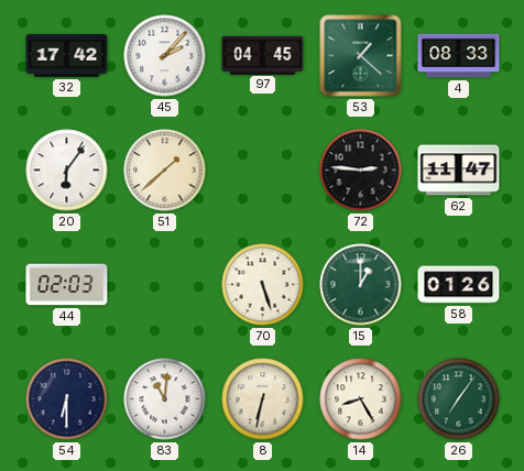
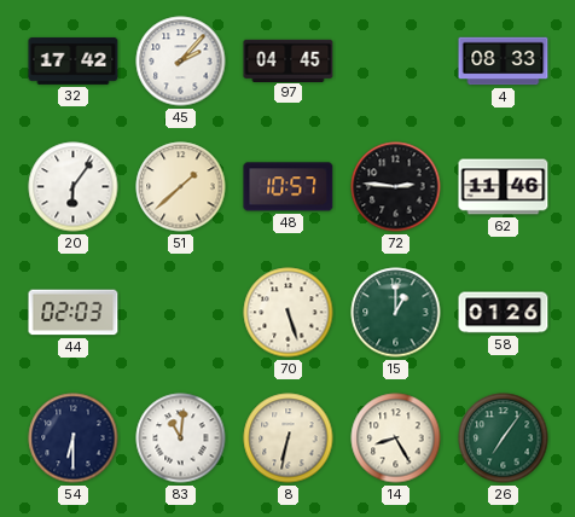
53: 1:22 -> none (361, 56)
48: none -> 10:57 (289, 187)
62: 11:47 -> 11:46 (504, 187)
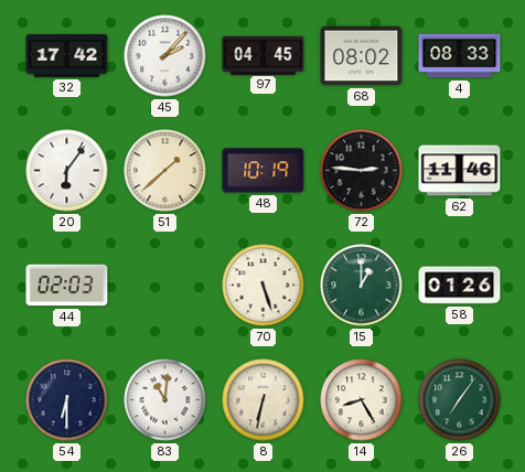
68: none -> 08:02 (362, 56)
48: 10:57 -> 10:19 (264, 171)
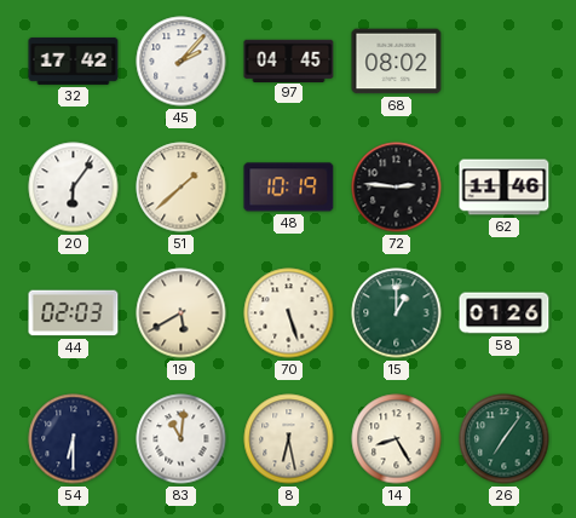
4: 08:33 -> none (460, 56)
19: none -> 5:40 (182, 313)
8: 6:32 -> 6:28 (289, 439)
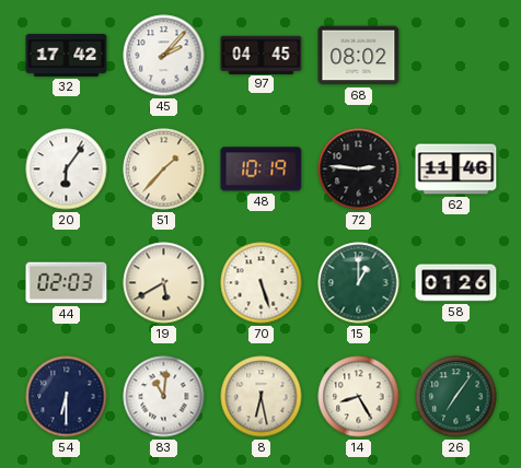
51: 1:38 -> 1:37 (164, 169)
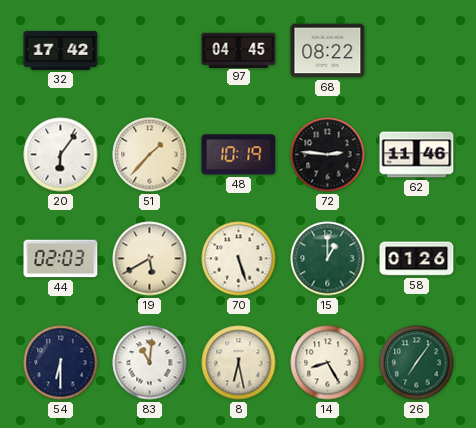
45: 2:07 -> none (164, 56)
68: 08:02 -> 08:22 (328, 51)
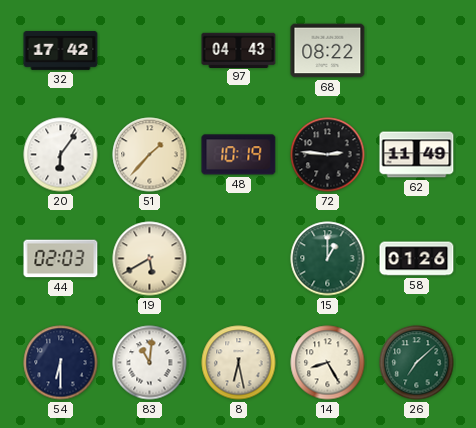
97: 04:45 -> 04:43 (239, 50)
62: 11:46 -> 11:49 (417, 155)
70: 5:27 -> none (239, 259)
26: 7:06 -> 7:08 (417, 363)
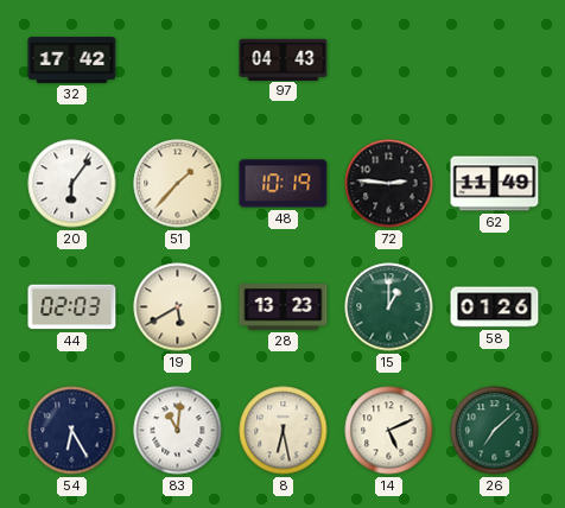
68: 08:22 -> none (328, 51)
28: none -> 13:23 (284, 307)
54: 6:30 -> 6:25 (72, 431)
14: 8:25 -> 5:11 (389, 431)
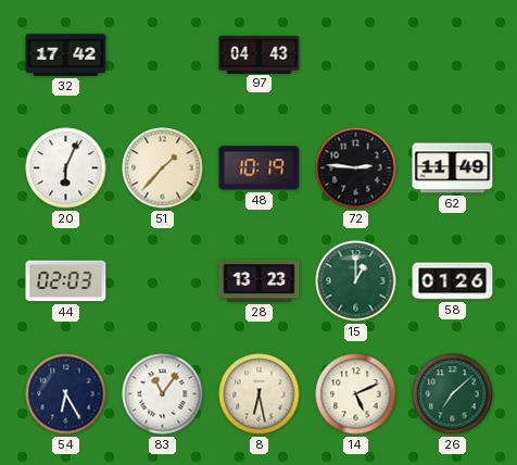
20: 6:06 -> 6:04 (66, 168)
19: 5:40 -> none (178, 307)
83: 11:01 -> 11:06 (163, 394)
